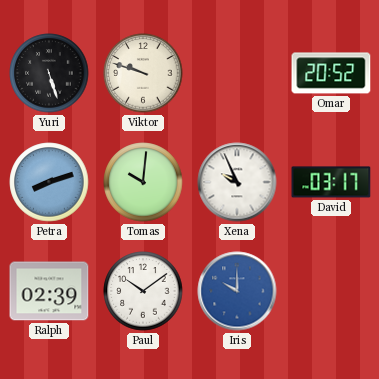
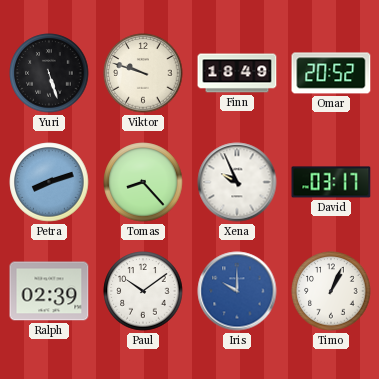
Finn: none -> 18:49 (237, 73)
Tomas: 10:01 -> 8:23 (143, 182)
Timo: none -> 1:04 (331, 291)
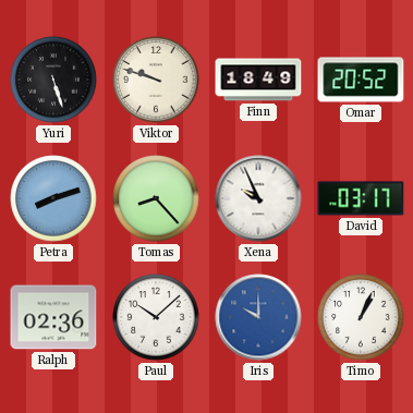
Ralph: 02:39 -> 02:36 (53, 317)
Paul: 10:09 -> 10:08 (156, 317)
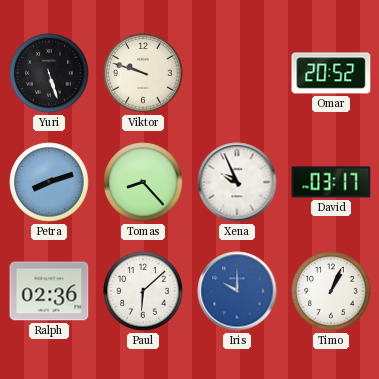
Finn: 18:49 -> none (258, 80)
Paul: 10:08 -> 6:08 (143, 291)
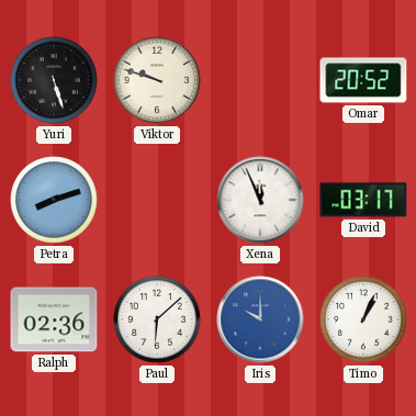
Tomas: 8:23 -> none (143, 182)
Xena: 9:56 -> 11:56 (260, 200)
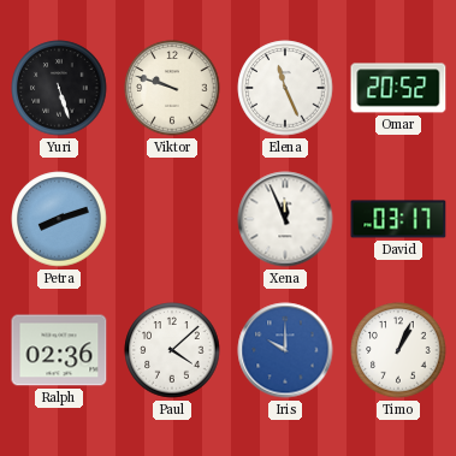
Elena: none -> 11:26 (285, 88)
Paul: 6:08 -> 4:08 (172, 350)
